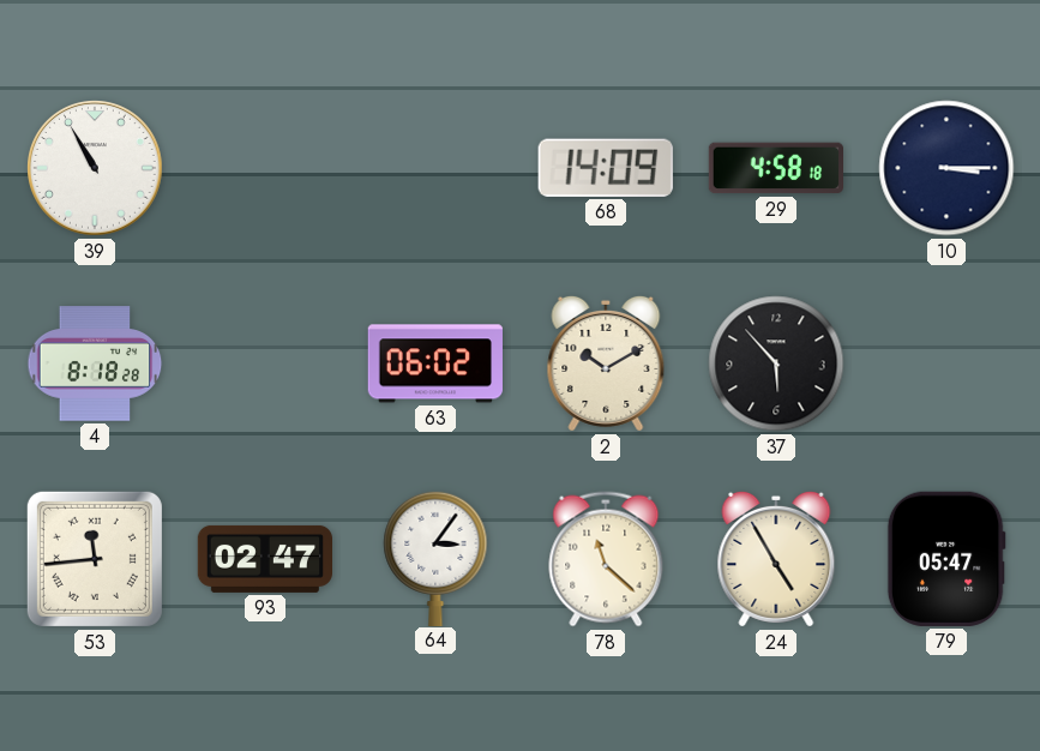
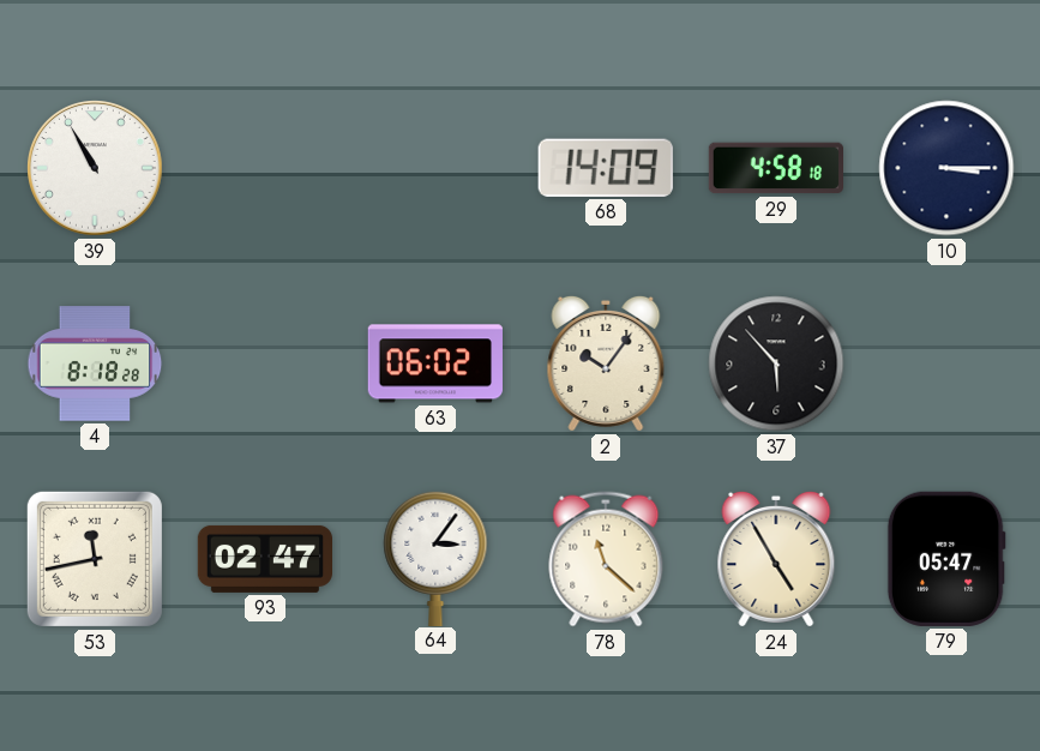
2: 10:10 -> 10:06 (606, 364)
53: 11:44 -> 11:43 (95, 559)
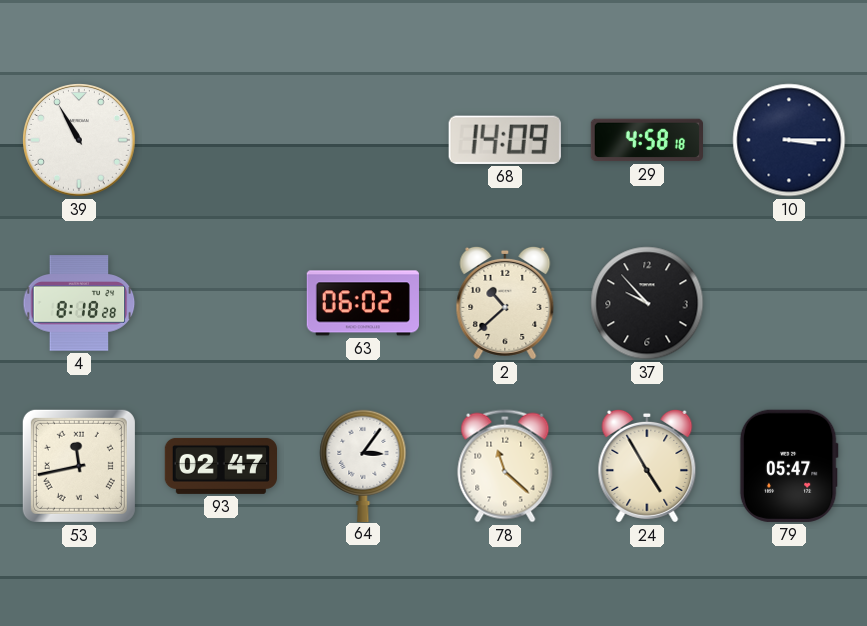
2: 10:06 -> 10:38 (505, 303)
37: 5:53 -> 9:53 (647, 303)
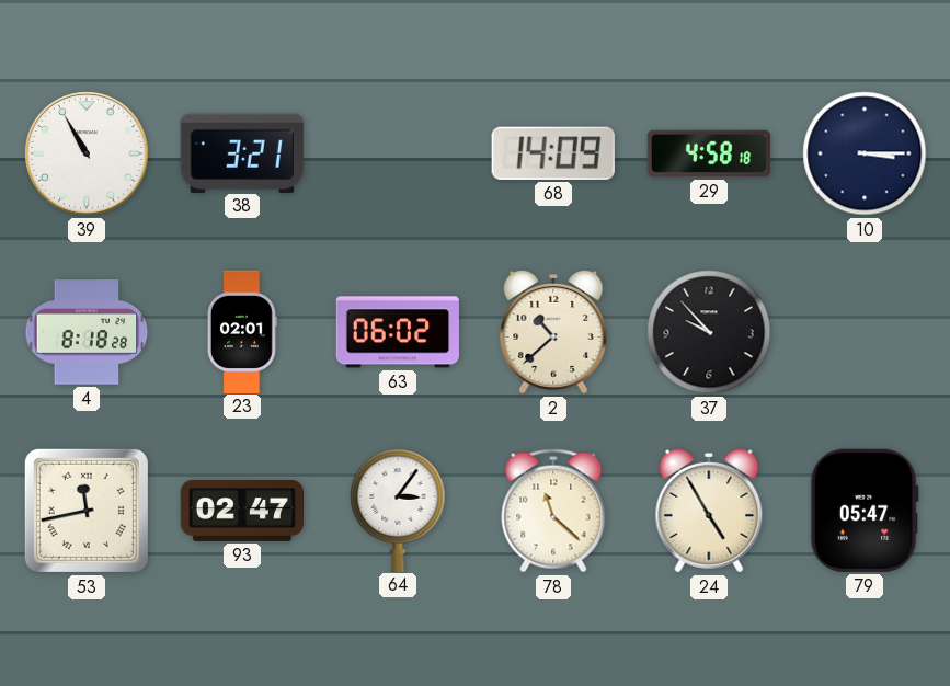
38: none -> 3:21 (242, 152)
23: none -> 02:01 (242, 331)
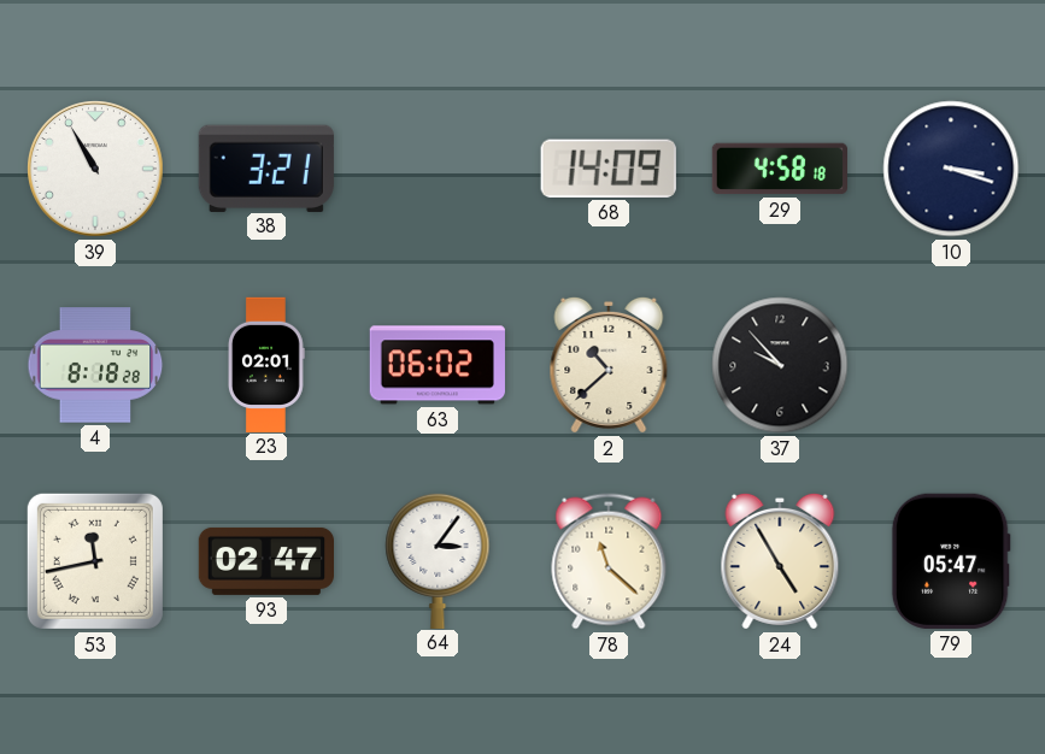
10: 3:15 -> 3:18 (951, 169)
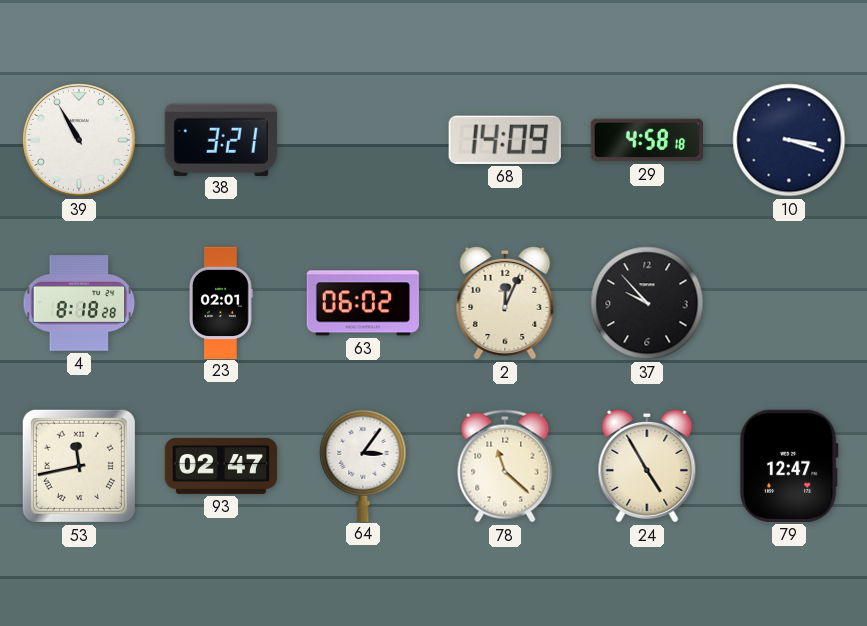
2: 10:38 -> 12:04 (505, 303)
79: 05:47 -> 12:47 (789, 466)
